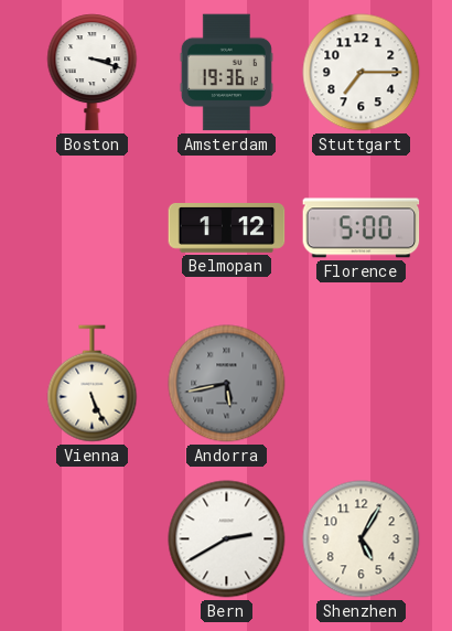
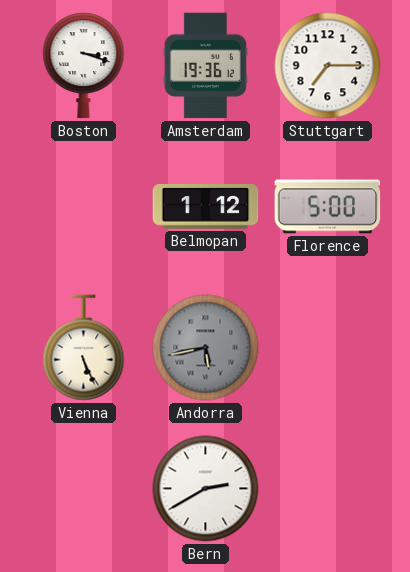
Shenzhen: 5:05 -> none (362, 539)
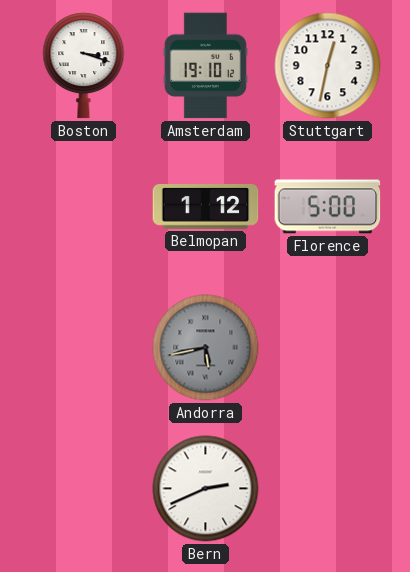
Amsterdam: 19:36 -> 19:10 (205, 66)
Stuttgart: 7:15 -> 12:32 (328, 66)
Vienna: 5:26 -> none (84, 348)
Bern: 2:40 -> 2:41 (206, 489)
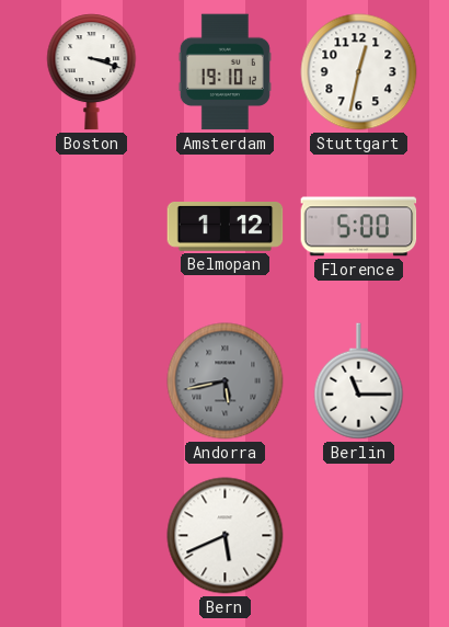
Berlin: none -> 11:15 (359, 381)
Bern: 2:41 -> 5:41 (226, 536)
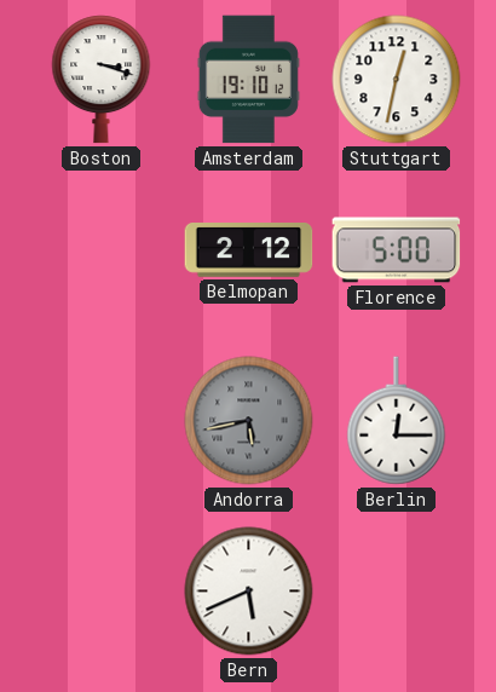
Belmopan: 1:12 -> 2:12 (249, 250)
Berlin: 11:15 -> 12:15 (397, 421)
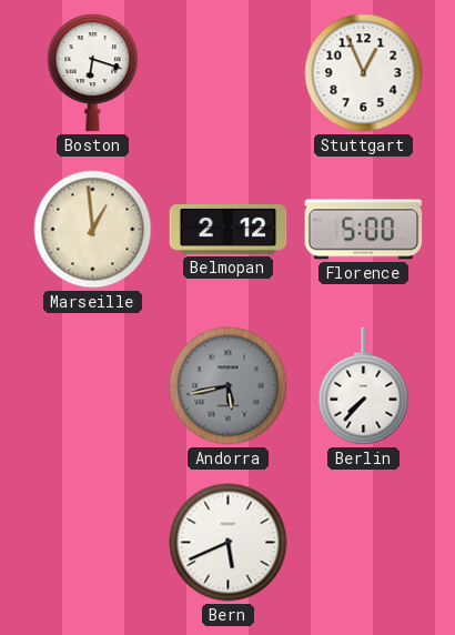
Boston: 3:18 -> 6:18 (93, 73)
Amsterdam: 19:10 -> none (248, 80)
Stuttgart: 12:32 -> 12:56 (364, 73)
Marseille: none -> 12:59 (93, 230)
Berlin: 12:15 -> 7:37 (364, 386)
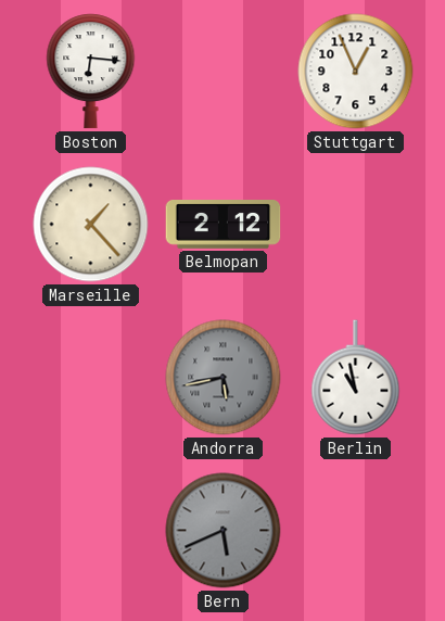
Boston: 6:18 -> 6:16 (91, 72)
Marseille: 12:59 -> 1:23 (91, 225)
Florence: 5:00 -> none (364, 230)
Berlin: 7:37 -> 10:58 (356, 378)
Bern dial: white -> grey (224, 531)
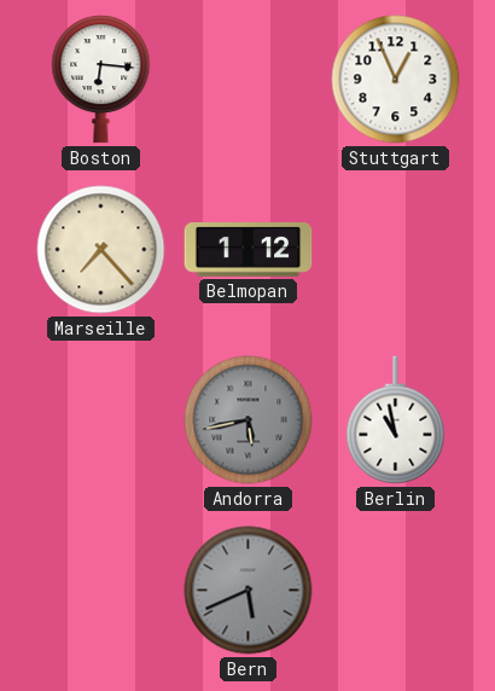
Marseille: 1:23 -> 7:23 (101, 250)
Belmopan: 2:12 -> 1:12 (249, 250)
